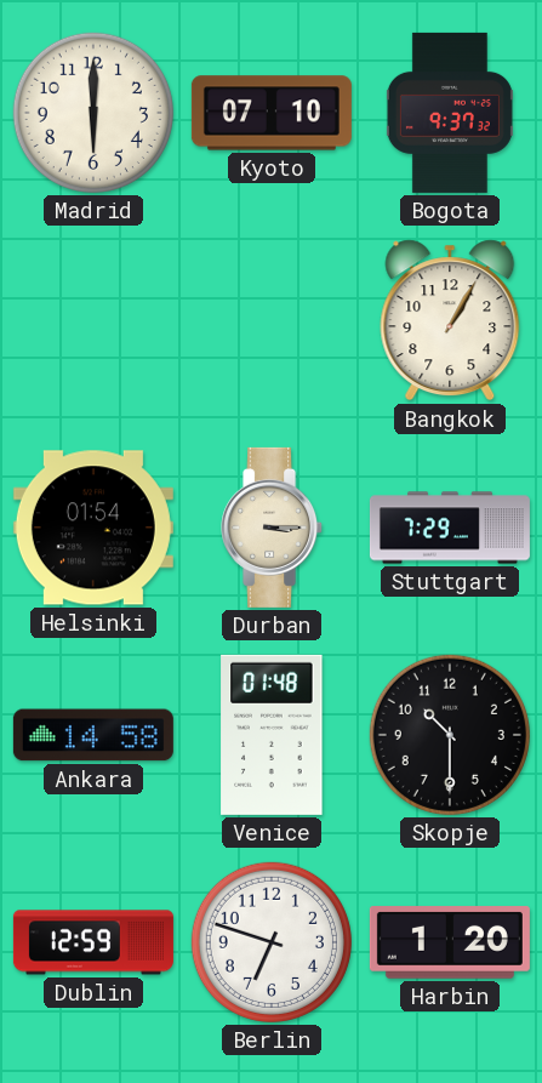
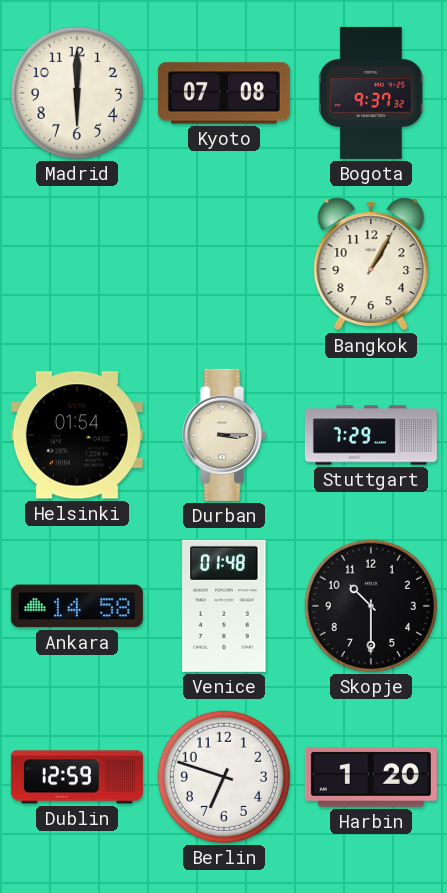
Kyoto: 07:10 -> 07:08 (224, 93)
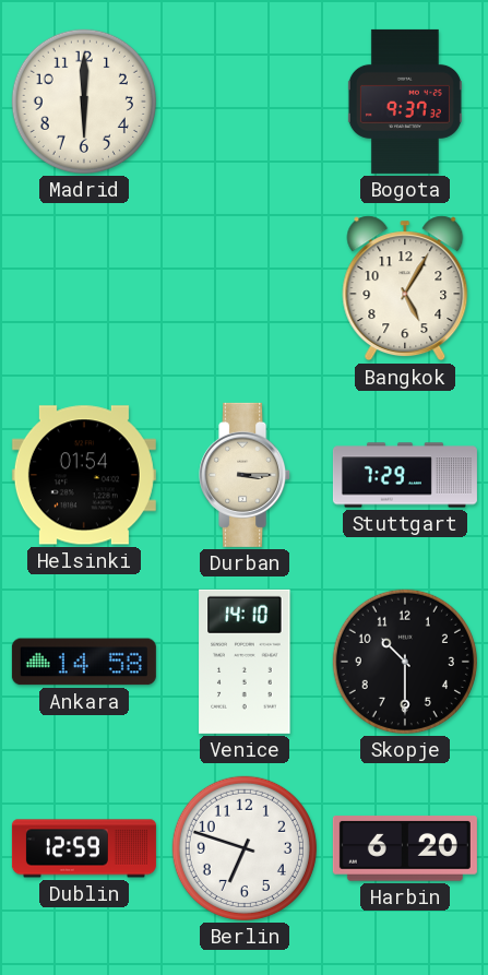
Kyoto: 07:08 -> none (224, 93)
Bangkok: 1:05 -> 5:05 (405, 288)
Venice: 01:48 -> 14:10 (245, 662)
Harbin: 1:20 -> 6:20 (405, 848)
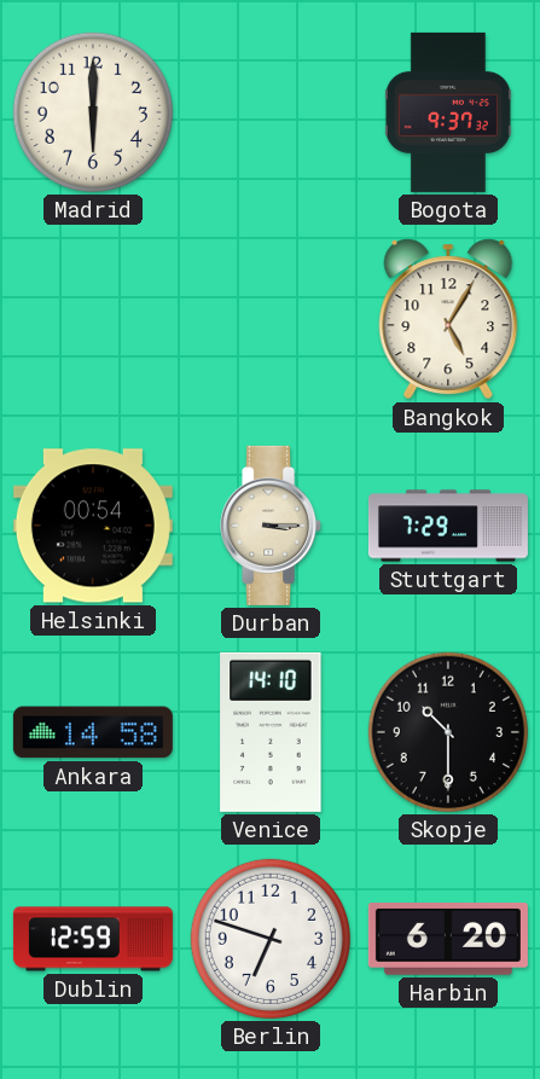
Helsinki: 01:54 -> 00:54 (93, 526)
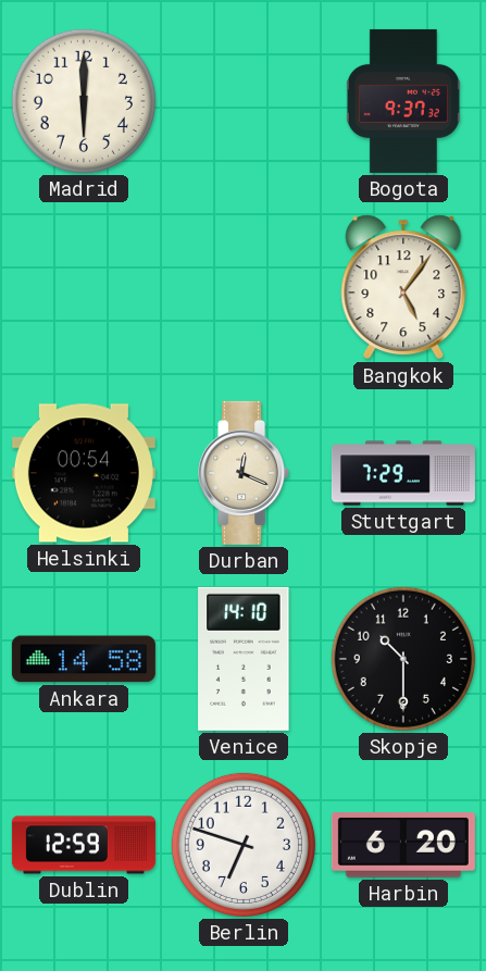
Bangkok: 5:05 -> 5:06 (403, 287)
Durban: 3:15 -> 12:19 (245, 473)
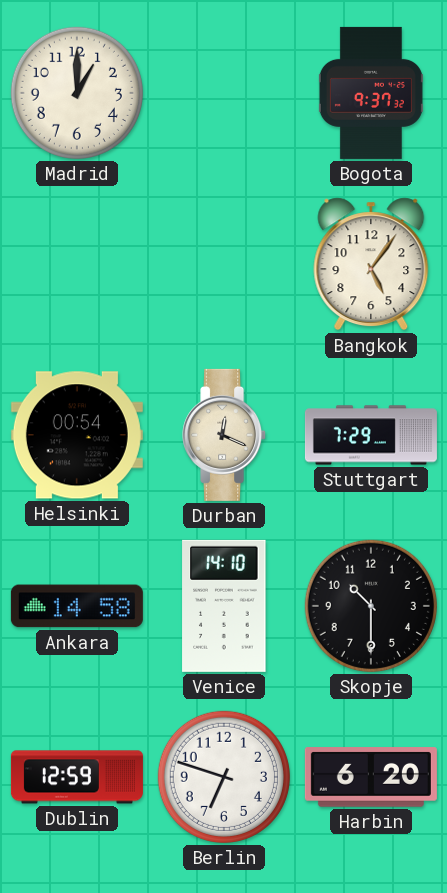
Madrid: 6:00 -> 1:00 (77, 93)
